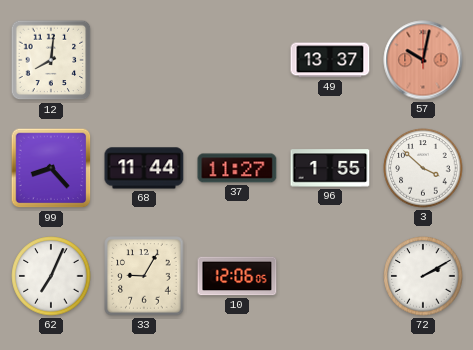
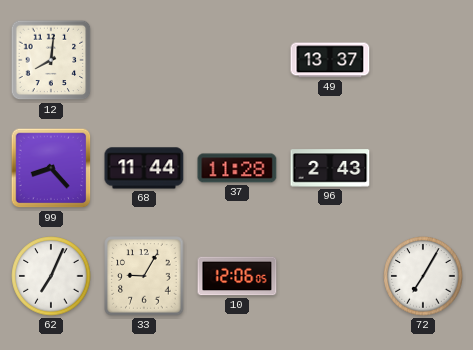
57: 10:02 -> none (423, 60)
37: 11:27 -> 11:28 (237, 168)
96: 1:55 -> 2:43 (330, 168)
3: 3:52 -> none (423, 168)
72: 2:10 -> 7:05 (423, 276)
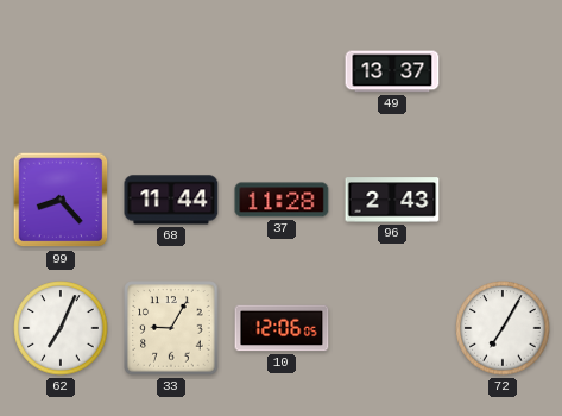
12: 8:01 -> none (51, 60)
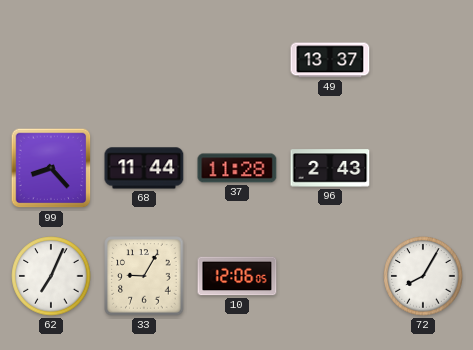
72: 7:05 -> 8:05 (423, 276)
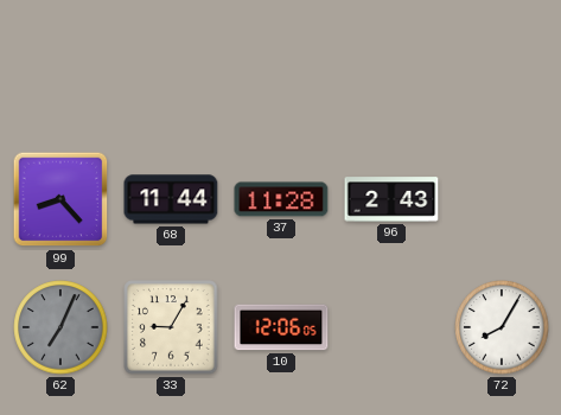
49: 13:37 -> none (330, 60)
62 dial: white -> grey (60, 327)
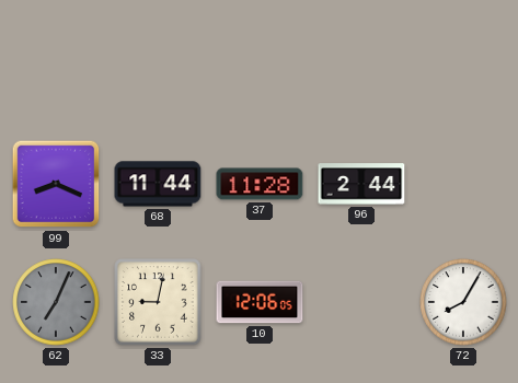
99: 8:23 -> 8:19 (56, 184)
96: 2:43 -> 2:44 (361, 184)
33: 9:05 -> 9:02 (158, 302)
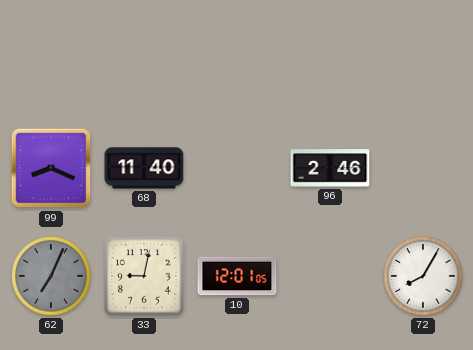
68: 11:44 -> 11:40 (144, 168)
37: 11:28 -> none (260, 184)
96: 2:44 -> 2:46 (330, 168)
10: 12:06 -> 12:01 (237, 276)
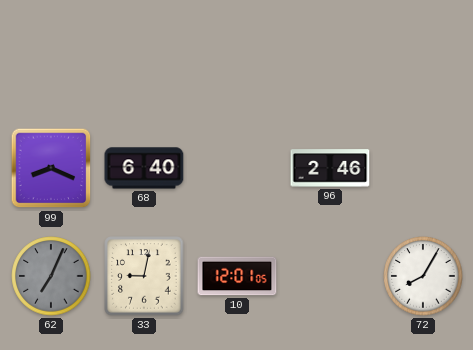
68: 11:40 -> 6:40 (144, 168)
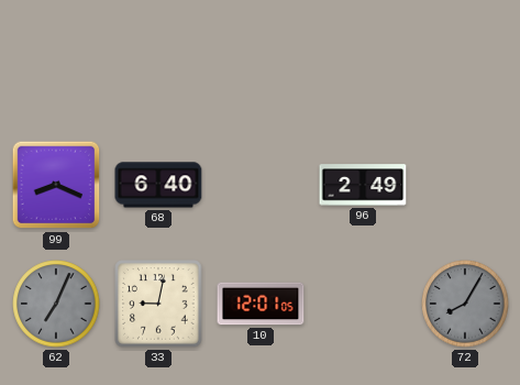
96: 2:46 -> 2:49 (363, 185)
72 dial: white -> grey (465, 304)
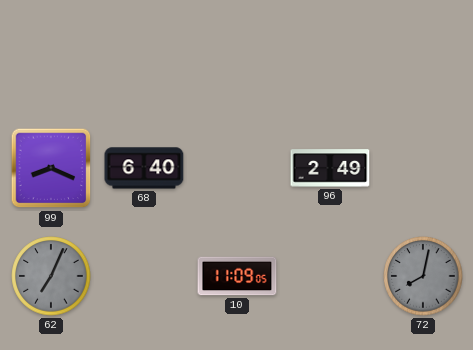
33: 9:02 -> none (158, 304)
10: 12:01 -> 11:09 (237, 276)
72: 8:05 -> 8:02 (423, 276)
